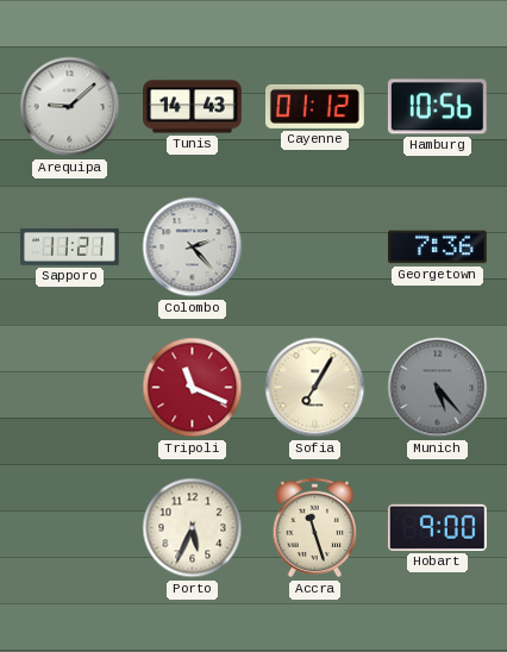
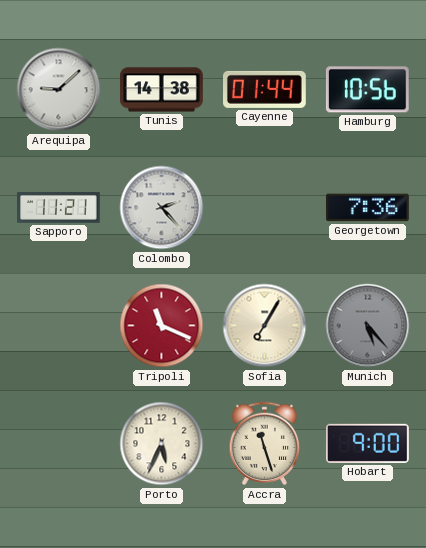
Tunis: 14:43 -> 14:38 (162, 90)
Cayenne: 01:12 -> 01:44 (265, 89)
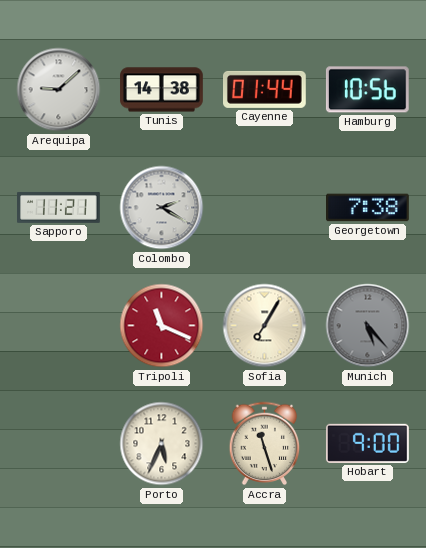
Colombo: 2:23 -> 2:20 (162, 208)
Georgetown: 7:36 -> 7:38 (368, 208)
